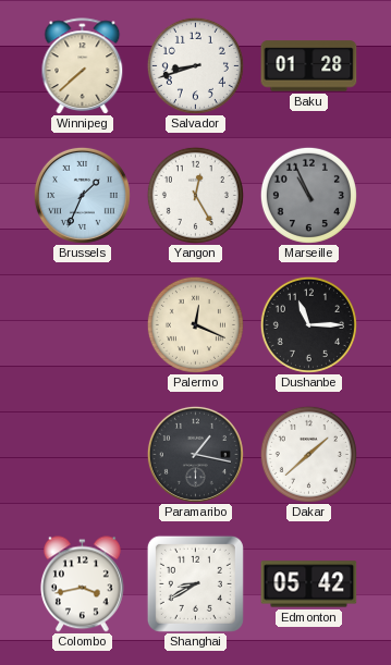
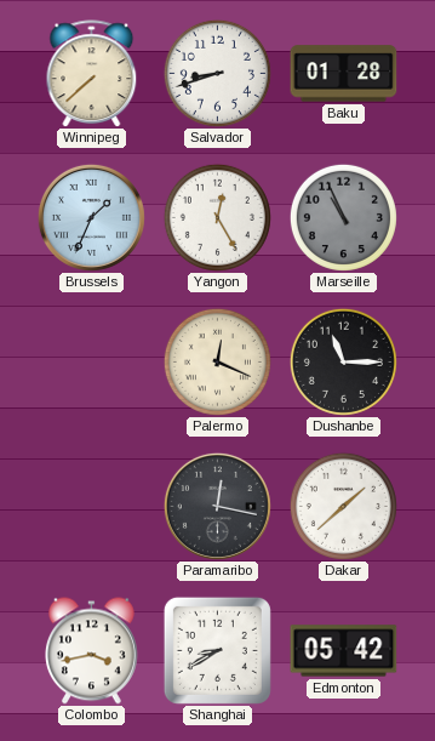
Paramaribo: 1:17 -> 12:17 (217, 506)
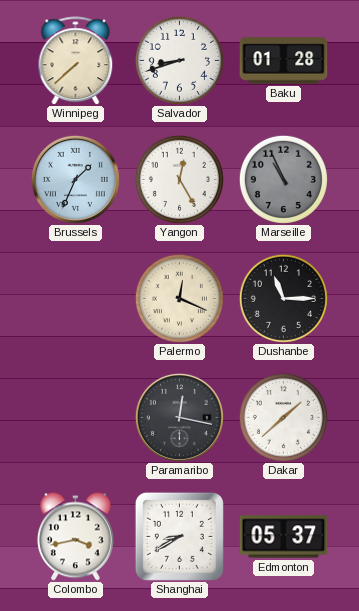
Edmonton: 05:42 -> 05:37 (284, 537)
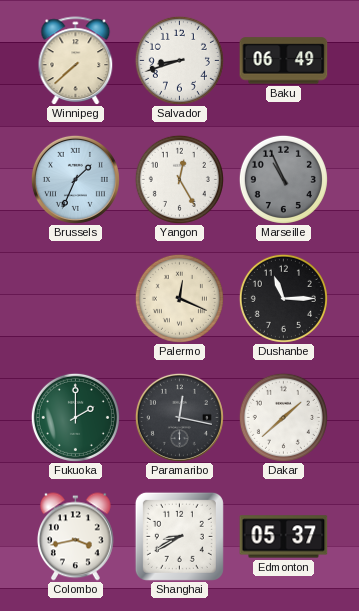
Baku: 01:28 -> 06:49 (284, 61)
Fukuoka: none -> 2:00 (75, 417)
